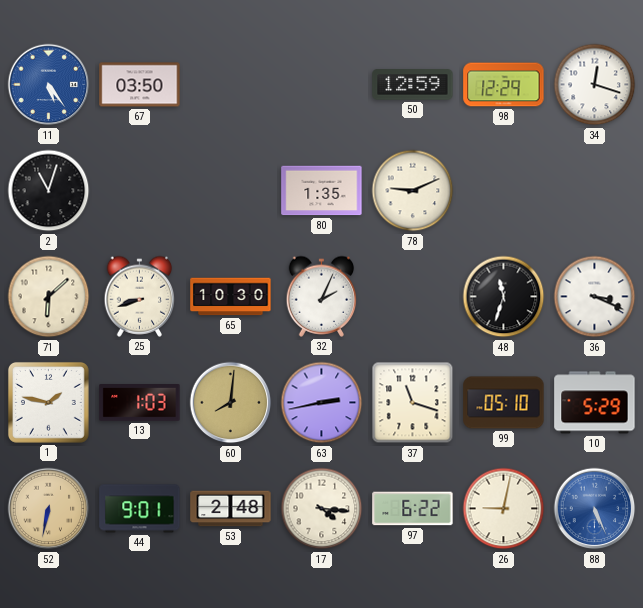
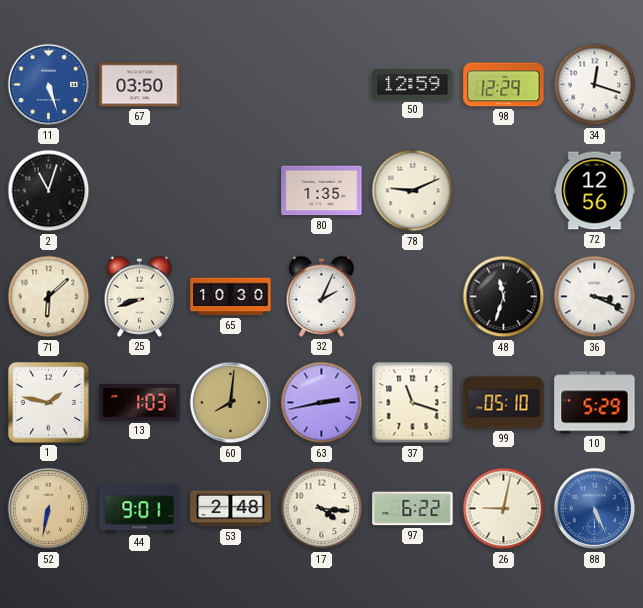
11: 5:24 -> 5:27 (49, 85)
72: none -> 12:56 (595, 191)
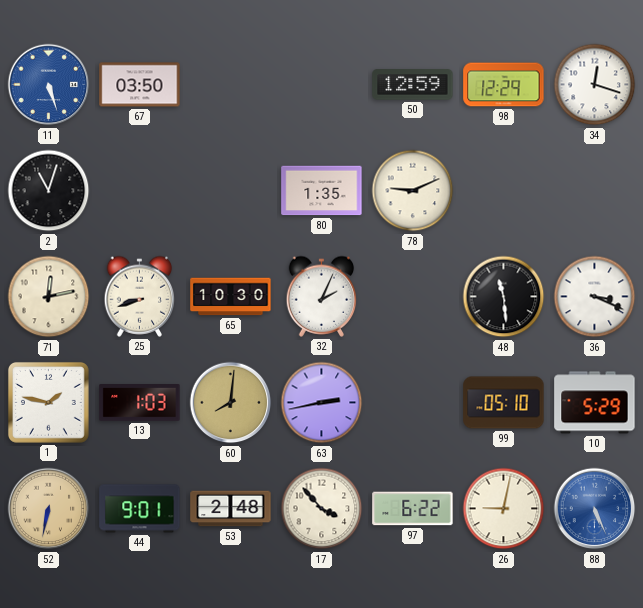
72: 12:56 -> none (595, 191)
71: 6:08 -> 12:13 (49, 297)
48: 11:33 -> 11:29 (504, 297)
37: 11:18 -> none (413, 403)
17: 4:16 -> 3:53 (322, 509)
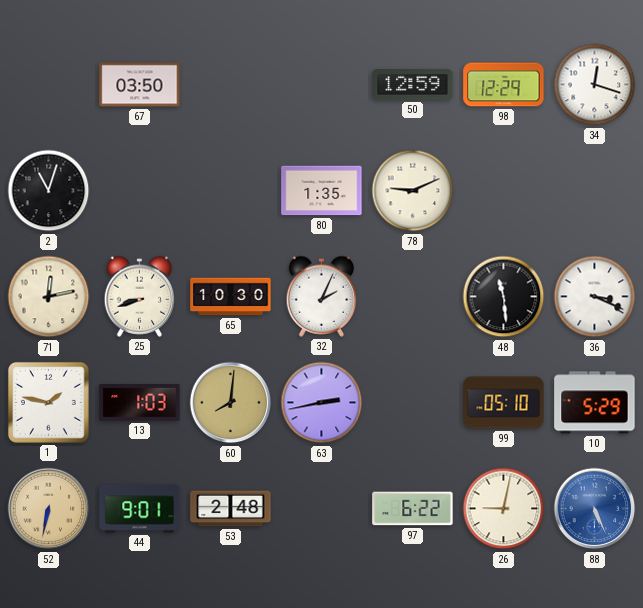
11: 5:27 -> none (49, 85)
17: 3:53 -> none (322, 509)
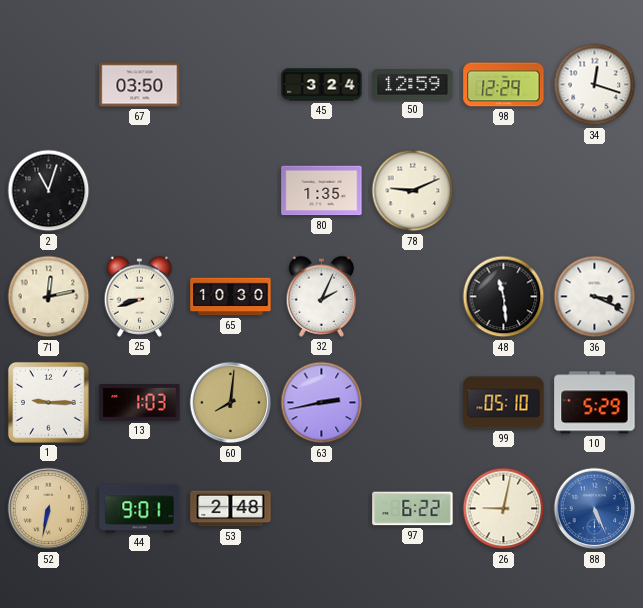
45: none -> 3:24 (322, 85)
1: 1:47 -> 9:15 (49, 403)
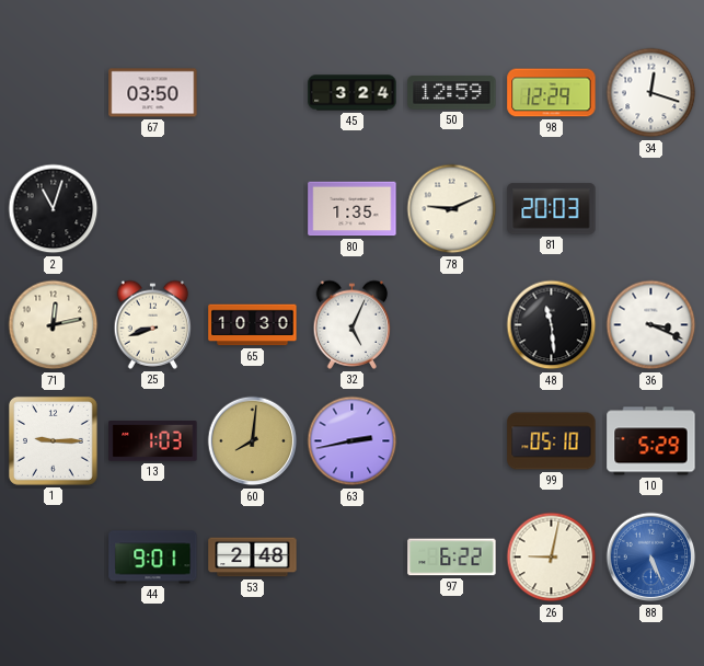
81: none -> 20:03 (552, 209)
32: 2:04 -> 5:04 (353, 324)
52: 6:32 -> none (49, 509)
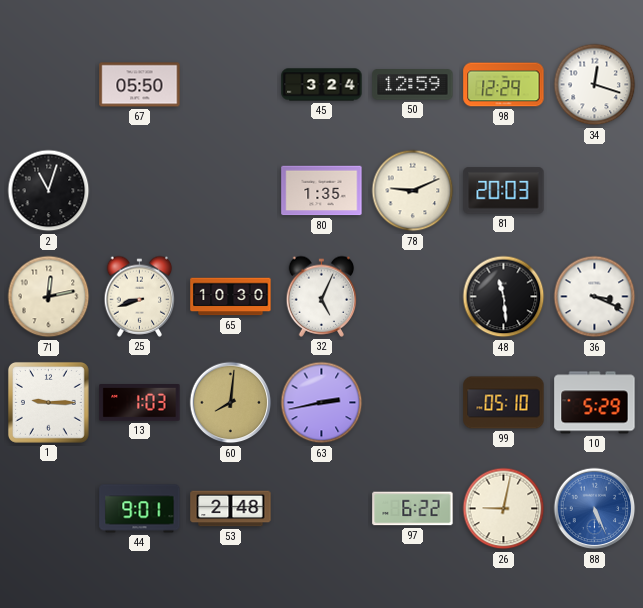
67: 03:50 -> 05:50 (140, 85)
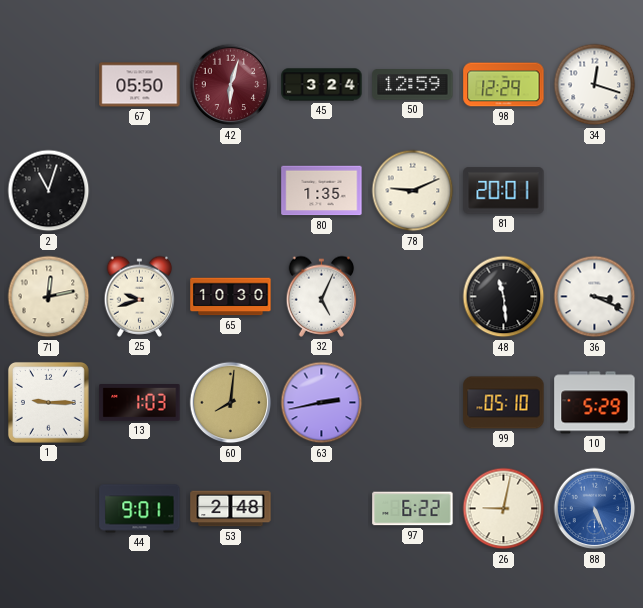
42: none -> 6:03 (231, 85)
81: 20:03 -> 20:01 (504, 191)
25: 8:42 -> 9:42 (140, 296)
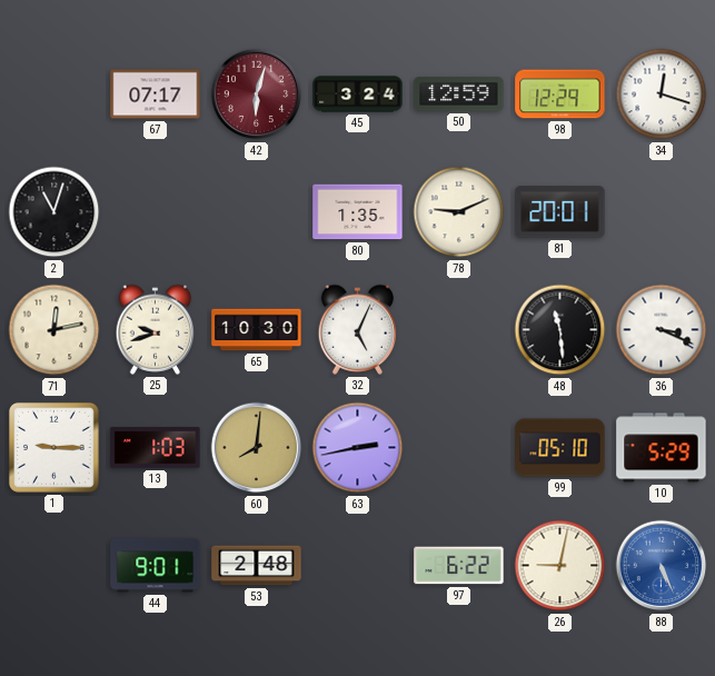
67: 05:50 -> 07:17 (156, 95)
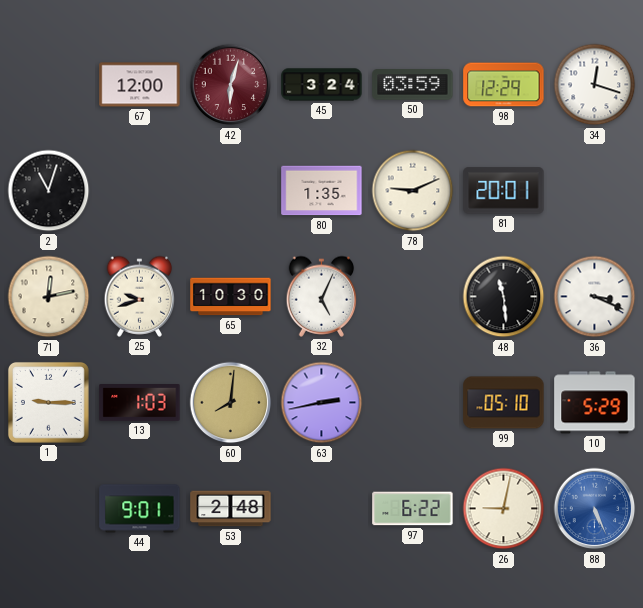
67: 07:17 -> 12:00 (140, 85)
50: 12:59 -> 03:59 (413, 85)
